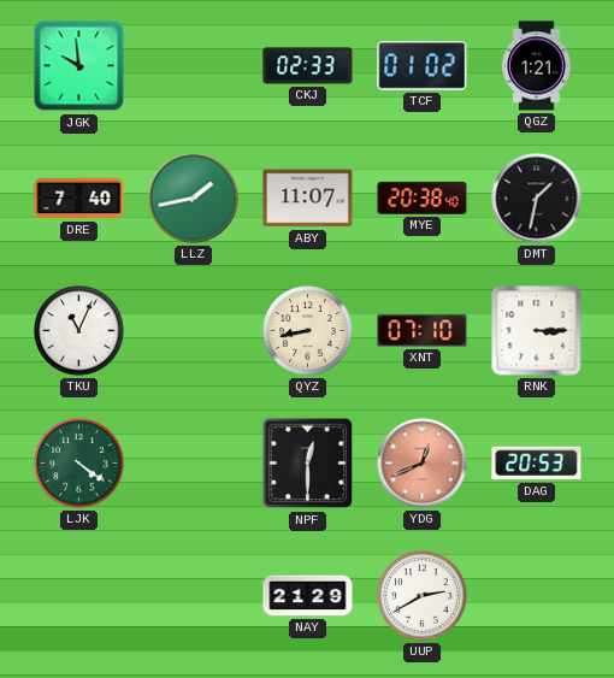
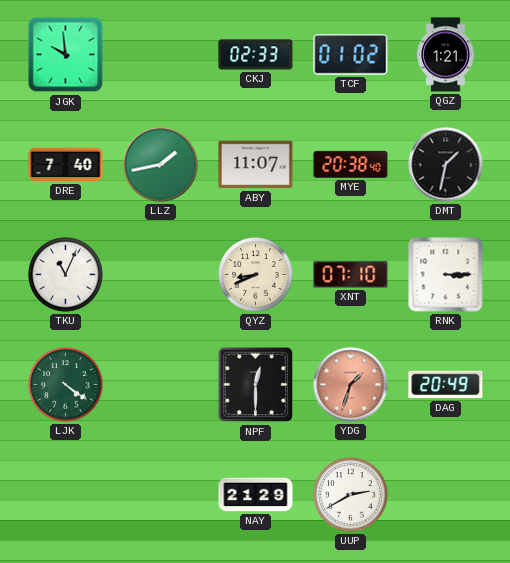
QYZ: 8:43 -> 8:41 (256, 275)
YDG: 12:41 -> 1:33 (351, 385)
DAG: 20:53 -> 20:49 (446, 385)
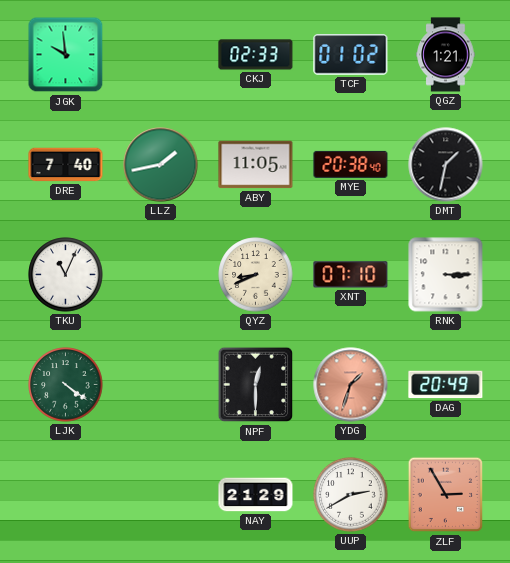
ABY: 11:07 -> 11:05 (256, 165)
ZLF: none -> 2:55 (446, 495)
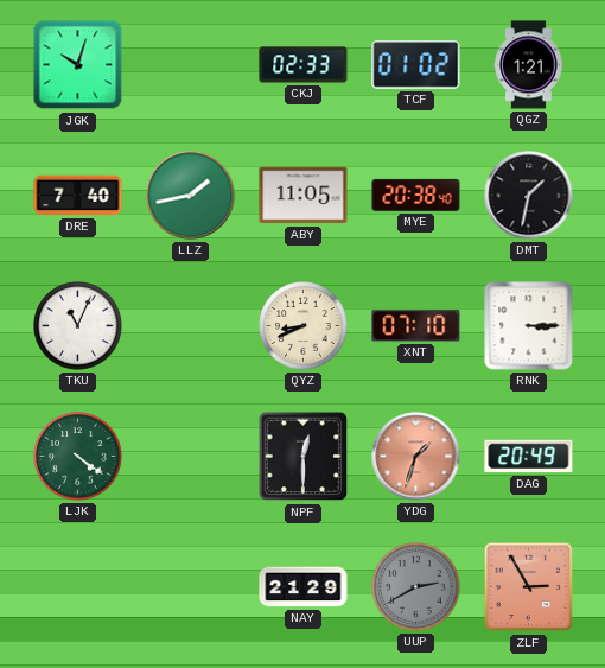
JGK: 9:59 -> 10:03 (78, 65)
UUP dial: white -> grey (416, 587)
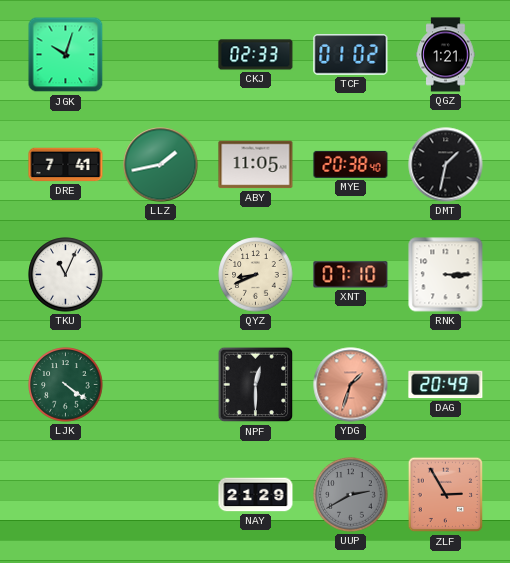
DRE: 7:40 -> 7:41 (66, 165)
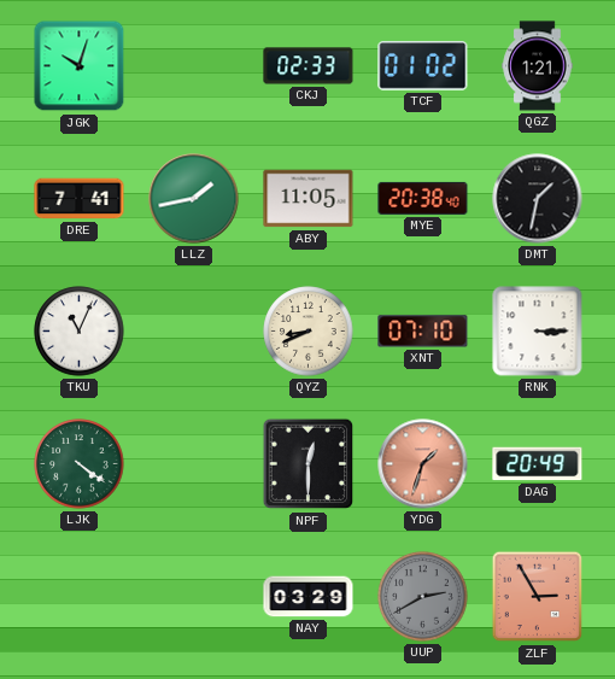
NAY: 21:29 -> 03:29 (309, 597)
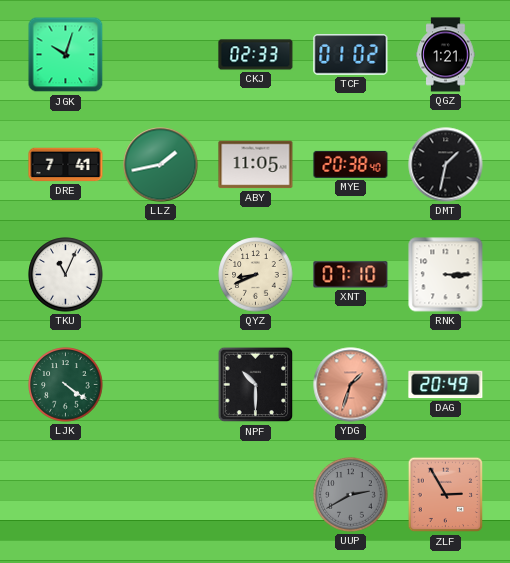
NPF: 12:30 -> 10:30 (256, 385)
NAY: 03:29 -> none (309, 597)
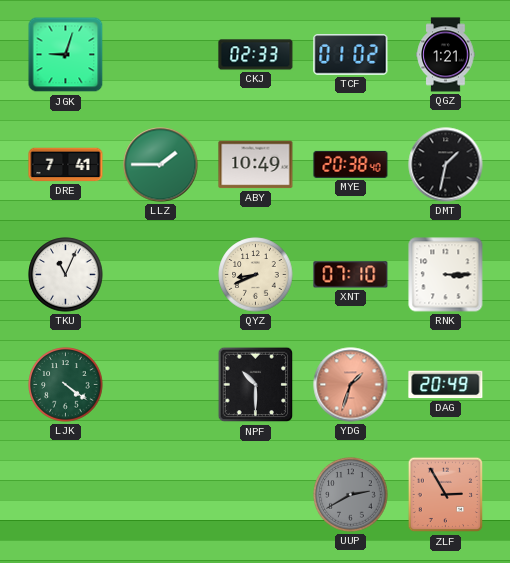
JGK: 10:03 -> 9:03 (66, 55)
LLZ: 1:43 -> 1:45 (161, 165)
ABY: 11:05 -> 10:49 (256, 165)
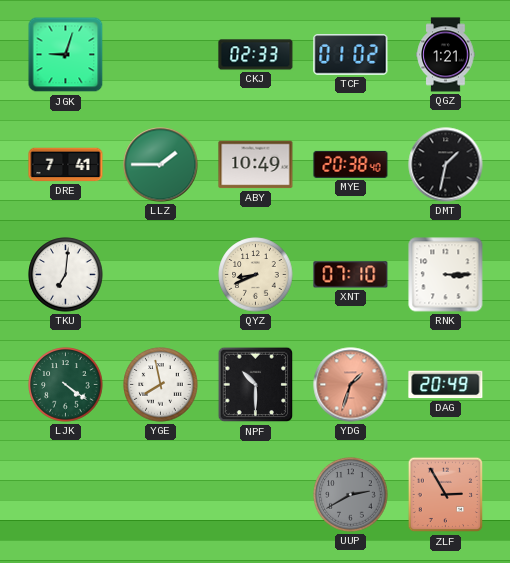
TKU: 11:04 -> 7:01 (66, 275)
YGE: none -> 7:58 (161, 385)
